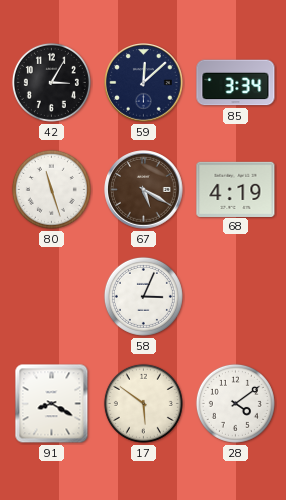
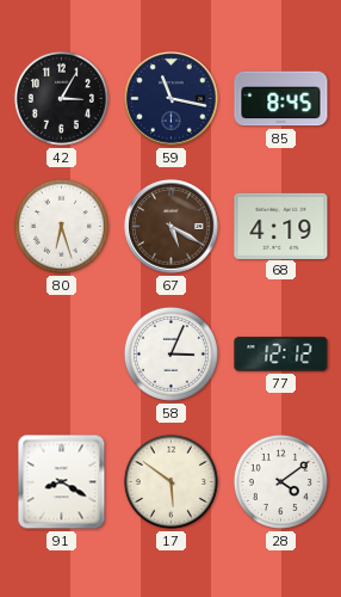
59: 12:08 -> 11:17 (172, 99)
85: 3:34 -> 8:45 (281, 99)
80: 11:27 -> 6:27 (61, 226)
77: none -> 12:12 (281, 355)
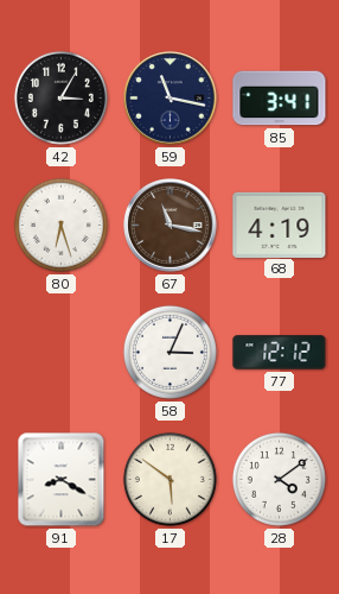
85: 8:45 -> 3:41 (280, 99)
67: 5:20 -> 11:17 (171, 226)
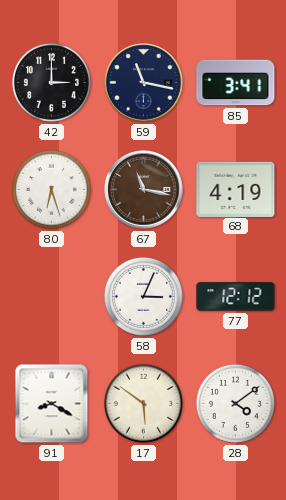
42: 3:05 -> 3:00 (51, 82)
